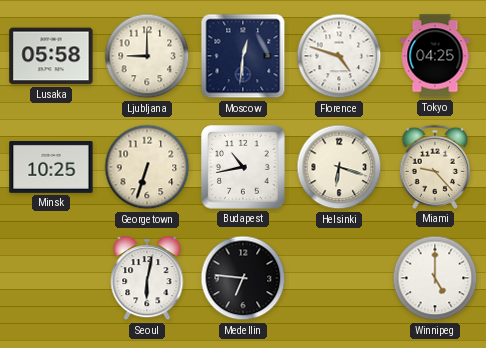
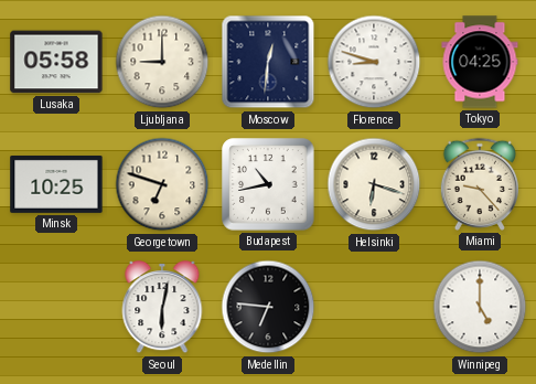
Florence: 4:48 -> 8:48 (374, 62)
Georgetown: 6:33 -> 6:48 (162, 184)
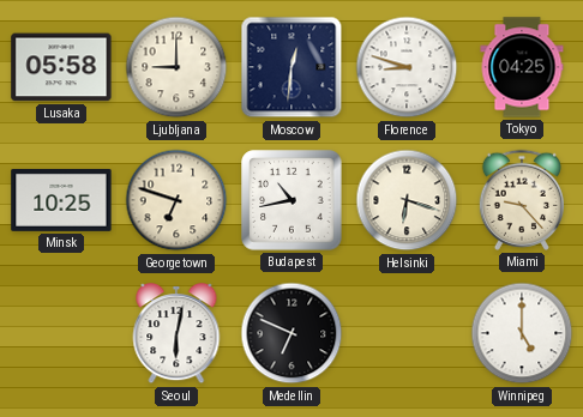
Medellin: 6:46 -> 6:49 (291, 333)
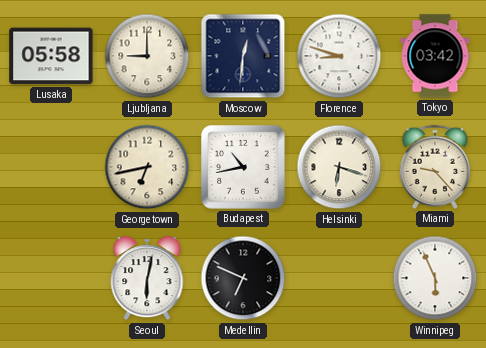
Tokyo: 04:25 -> 03:42 (435, 56)
Minsk: 10:25 -> none (61, 201)
Georgetown: 6:48 -> 6:43 (147, 167)
Winnipeg: 5:00 -> 5:56 (435, 278)
